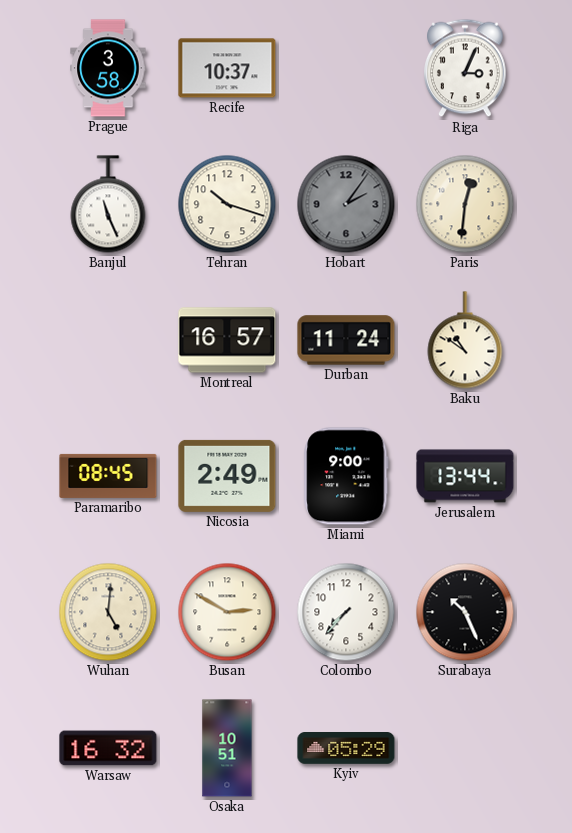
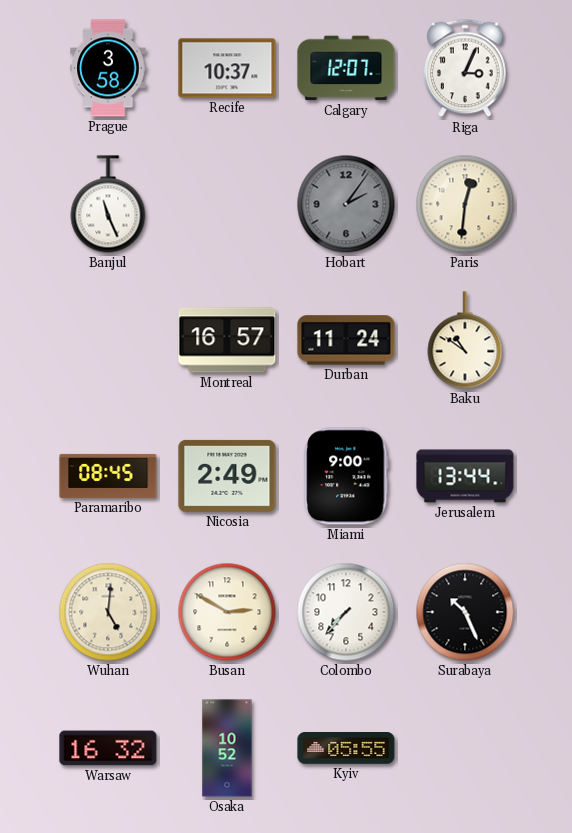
Calgary: none -> 12:07 (346, 68)
Tehran: 10:18 -> none (227, 204)
Osaka: 10:51 -> 10:52 (227, 748)
Kyiv: 05:29 -> 05:55 (346, 748)
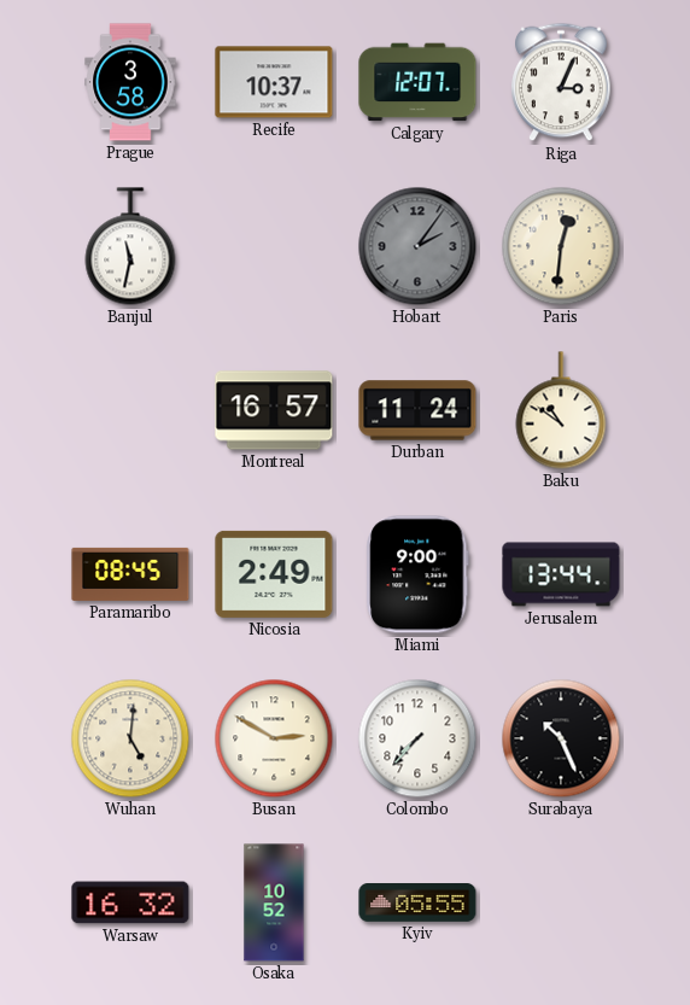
Banjul: 11:26 -> 11:32 (130, 246)
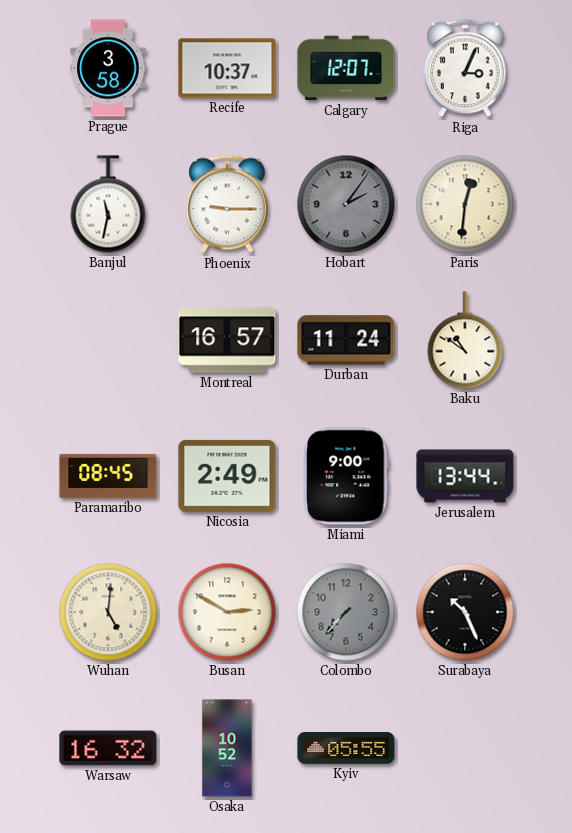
Phoenix: none -> 9:15 (227, 204)
Colombo dial: white -> grey (346, 612)
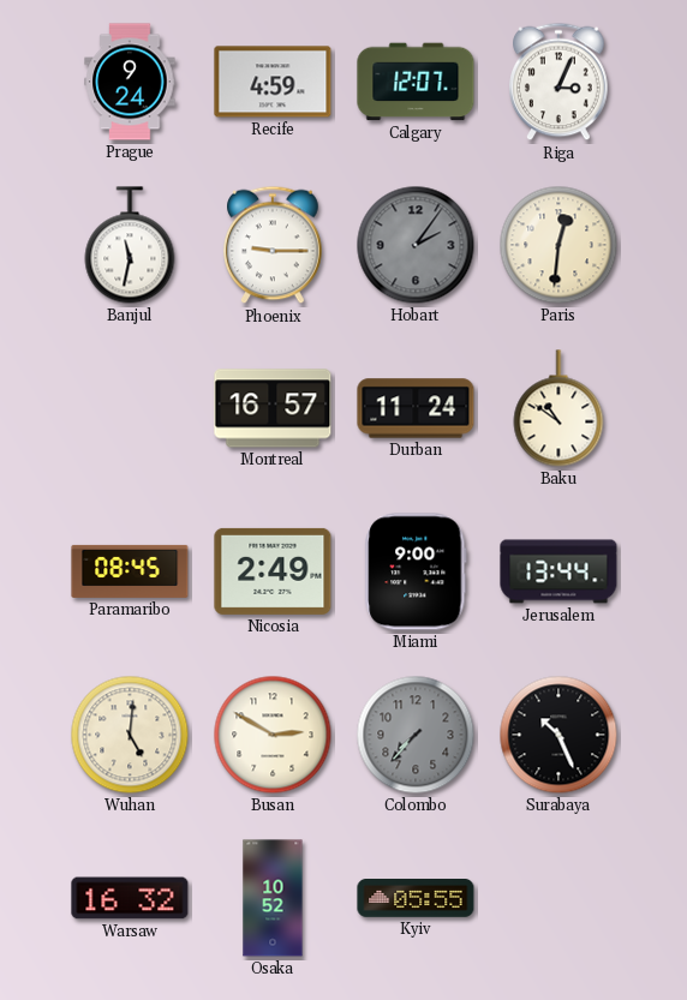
Prague: 3:58 -> 9:24 (130, 82)
Recife: 10:37 -> 4:59 (273, 82)
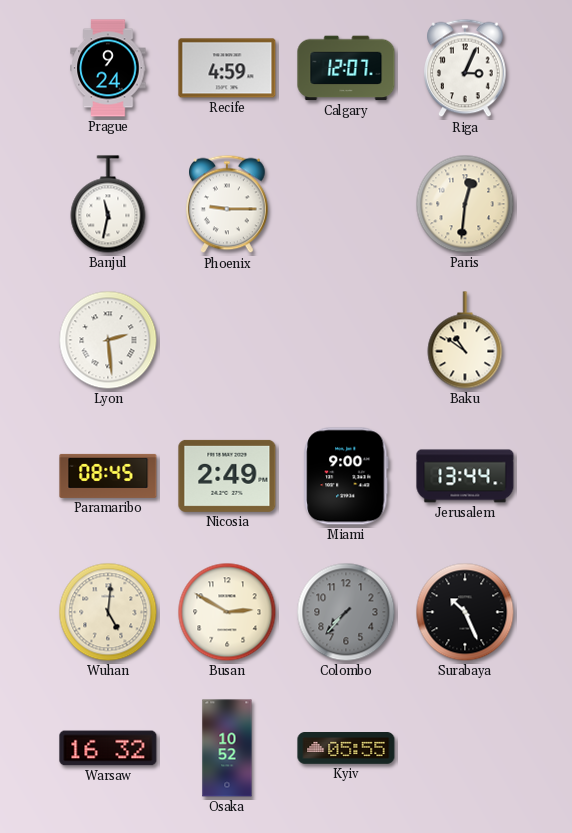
Hobart: 2:06 -> none (416, 245)
Lyon: none -> 2:29 (108, 340)
Montreal: 16:57 -> none (273, 408)
Durban: 11:24 -> none (416, 408)
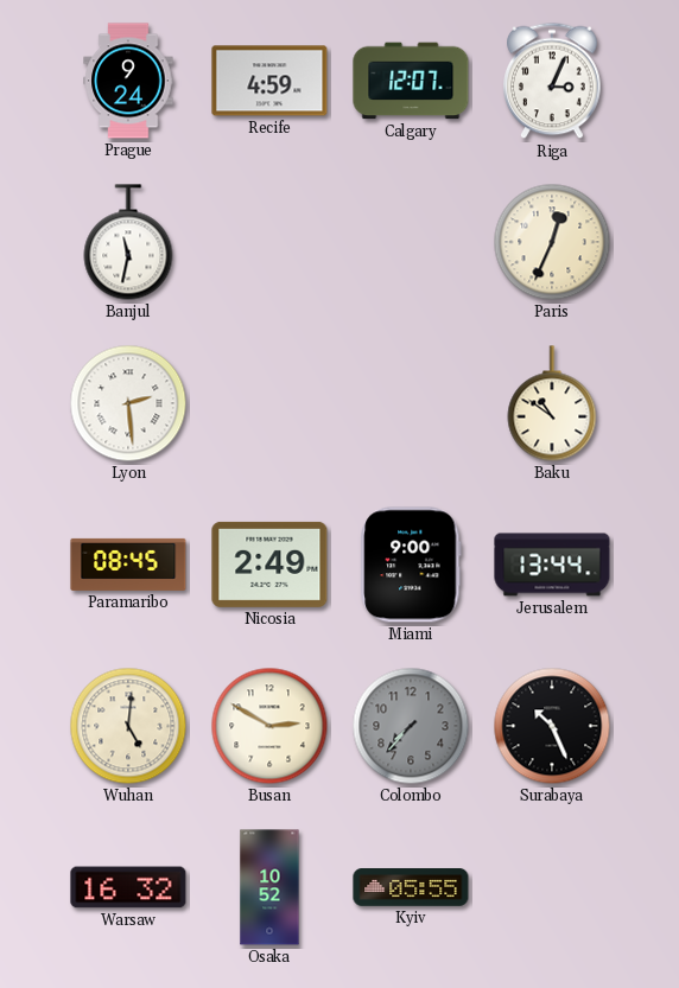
Phoenix: 9:15 -> none (227, 204)
Paris: 12:31 -> 12:34 (552, 242)
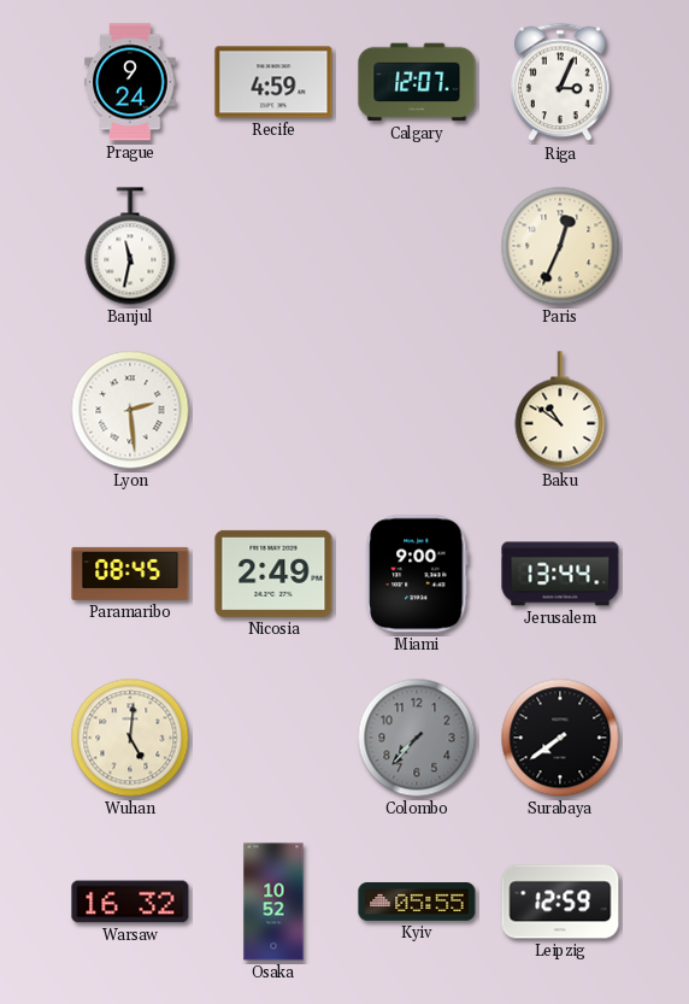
Busan: 2:50 -> none (269, 726)
Surabaya: 10:26 -> 7:39 (560, 738)
Leipzig: none -> 12:59 (560, 902)
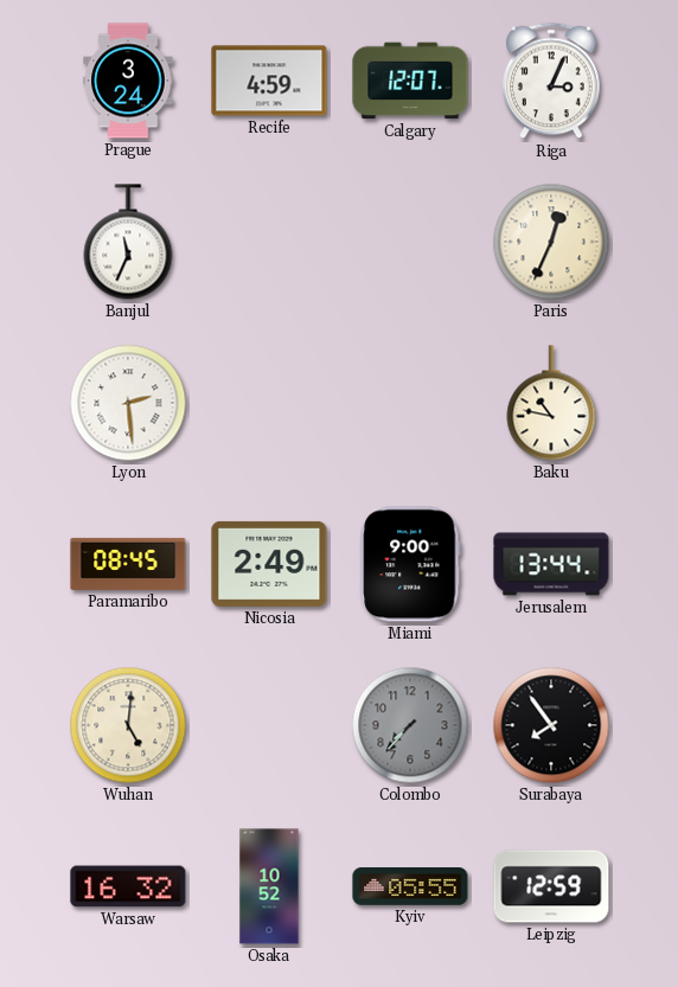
Prague: 9:24 -> 3:24 (128, 81)
Banjul: 11:32 -> 11:34 (128, 242)
Baku: 10:51 -> 10:47 (551, 403)
Surabaya: 7:39 -> 7:54 (551, 725)
